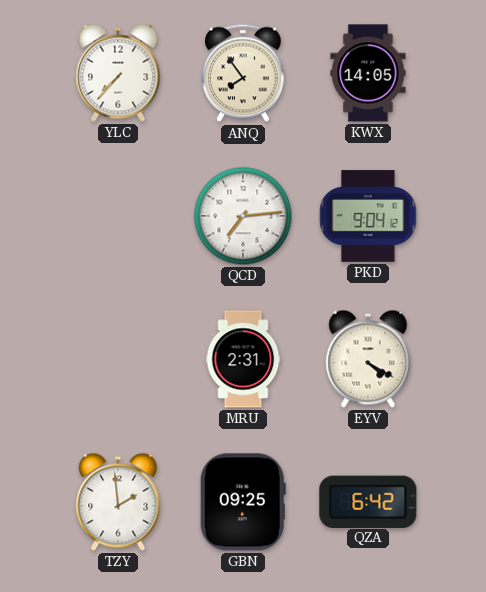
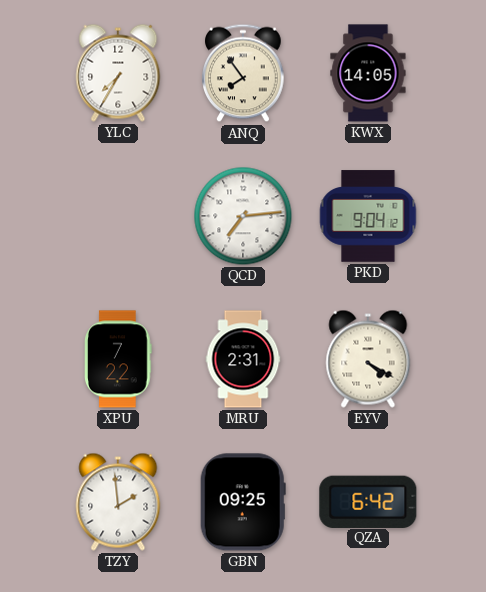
YLC: 7:37 -> 7:35 (118, 73)
XPU: none -> 7:22 (119, 359)
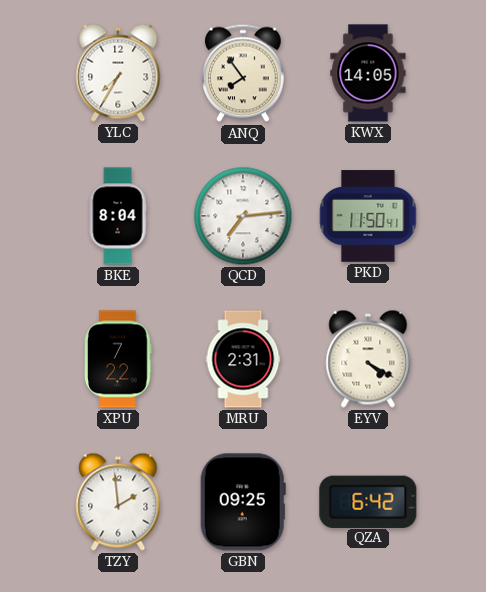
BKE: none -> 8:04 (118, 216)
PKD: 9:04 -> 11:50 (368, 216)
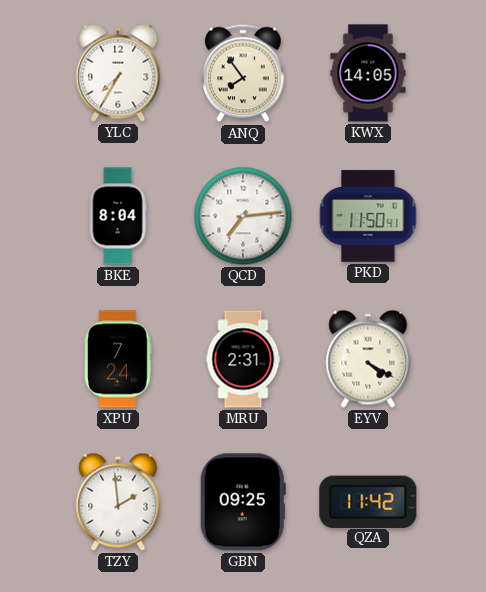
XPU: 7:22 -> 7:24 (119, 359)
QZA: 6:42 -> 11:42 (368, 501)
